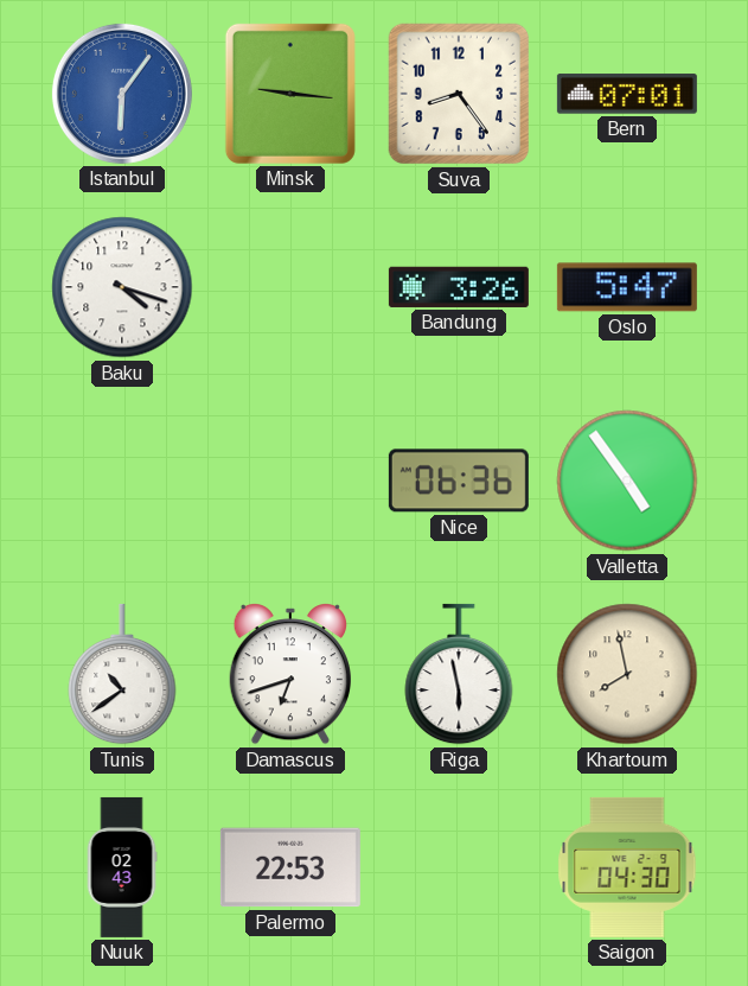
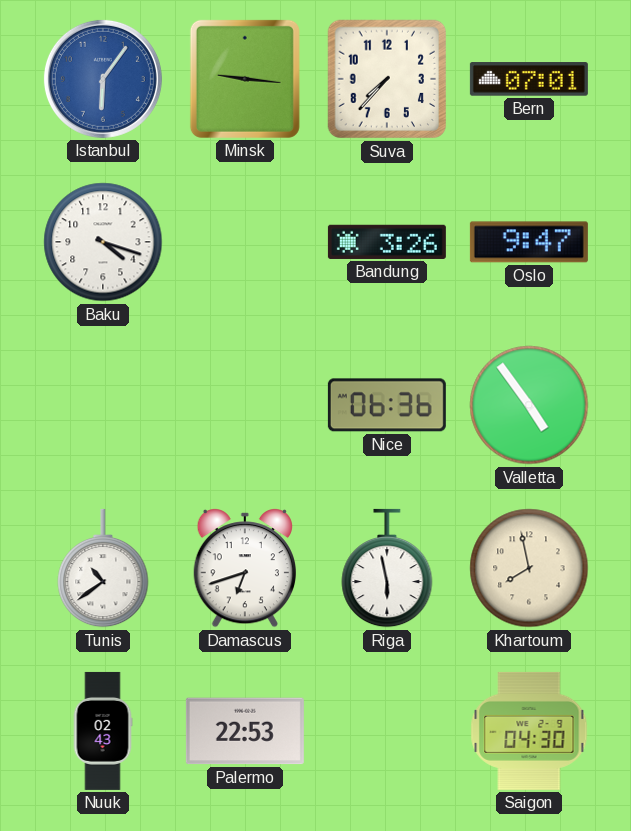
Suva: 8:24 -> 7:37 (387, 79)
Oslo: 5:47 -> 9:47 (529, 242)
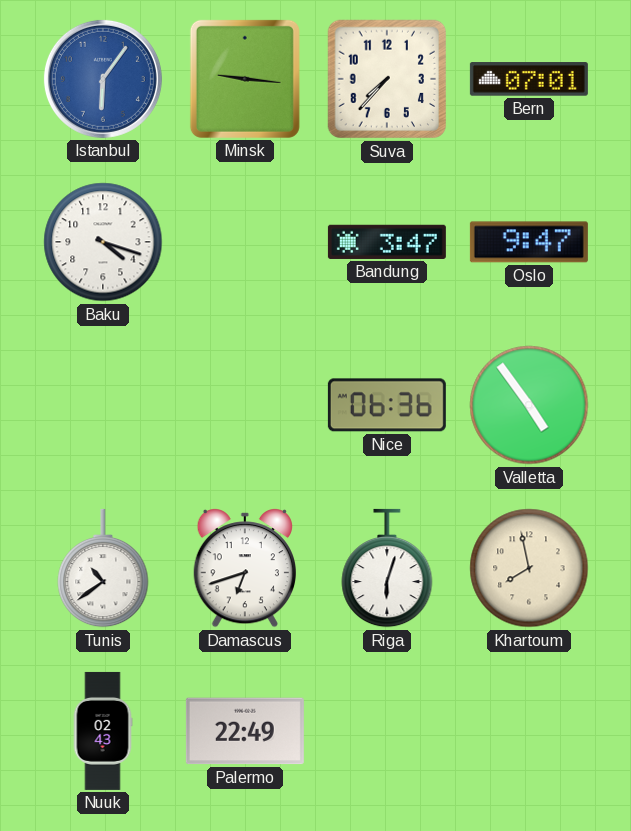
Bandung: 3:26 -> 3:47 (387, 242)
Riga: 5:58 -> 6:03 (387, 568)
Palermo: 22:53 -> 22:49 (245, 731)
Saigon: 04:30 -> none (529, 731)
